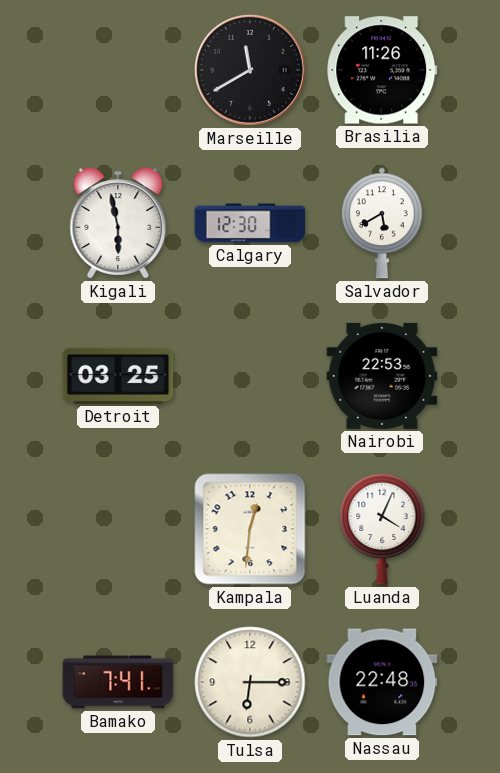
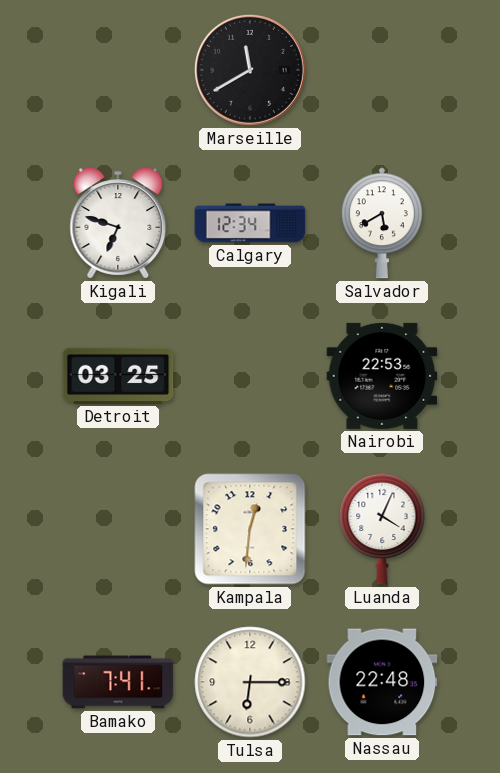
Brasilia: 11:26 -> none (382, 70)
Kigali: 5:58 -> 6:48 (118, 223)
Calgary: 12:30 -> 12:34 (250, 223)
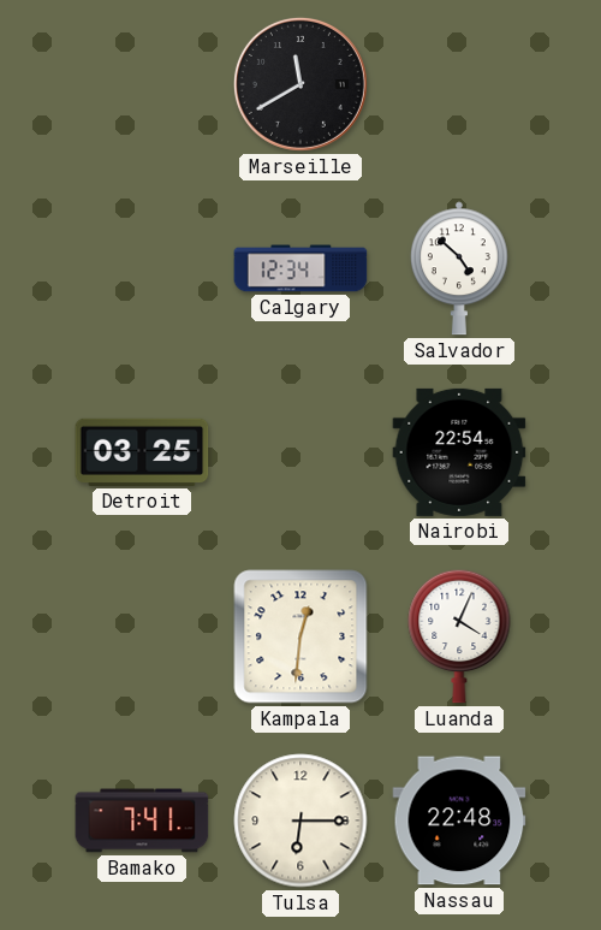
Kigali: 6:48 -> none (118, 223)
Salvador: 5:40 -> 4:52 (459, 268)
Nairobi: 22:53 -> 22:54 (459, 452)
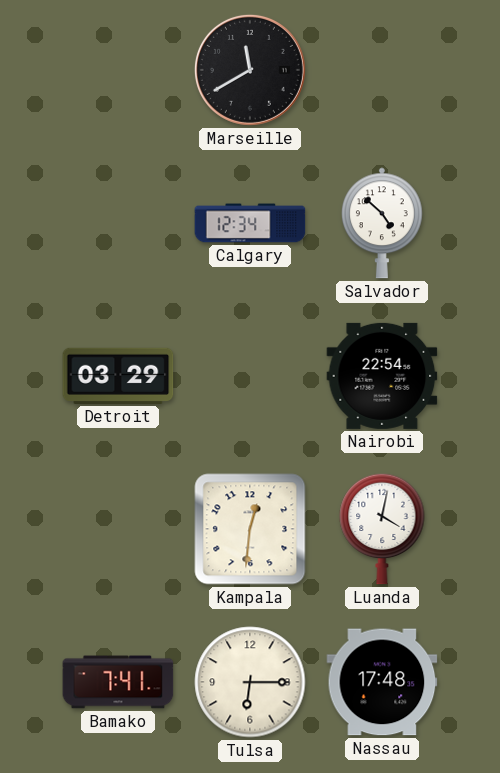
Detroit: 03:25 -> 03:29 (118, 376)
Luanda: 4:04 -> 4:02 (382, 529)
Nassau: 22:48 -> 17:48 (382, 682)
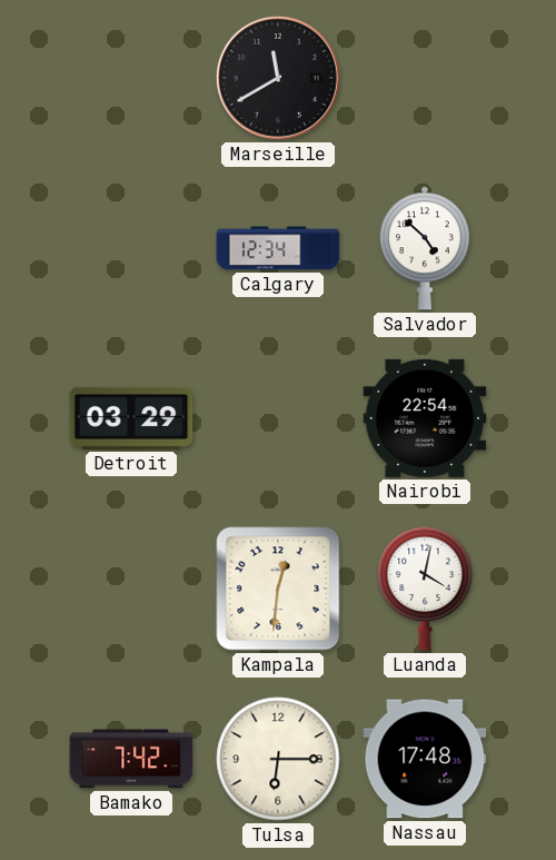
Bamako: 7:41 -> 7:42 (131, 759)
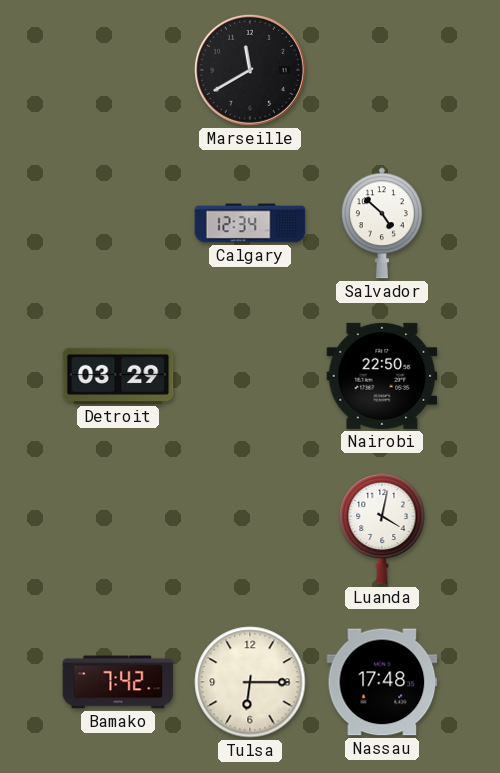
Nairobi: 22:54 -> 22:50 (382, 376)
Kampala: 12:31 -> none (278, 589)
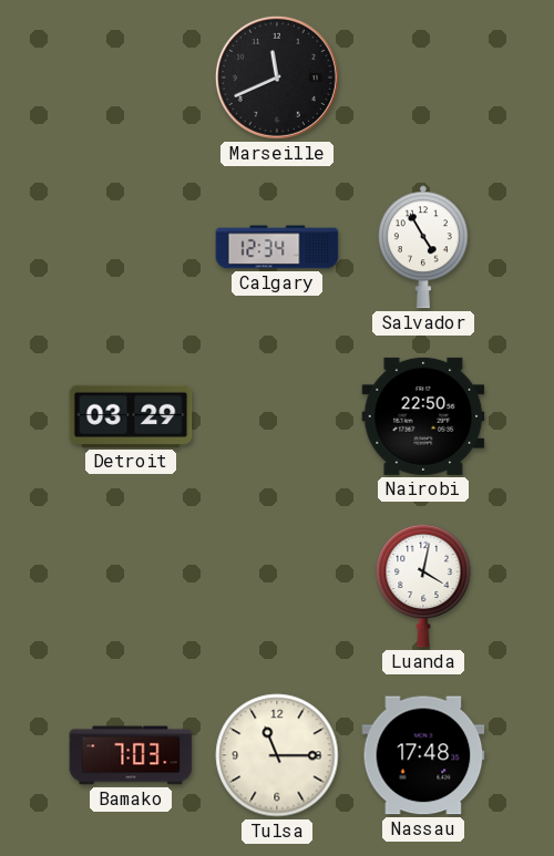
Marseille: 11:40 -> 11:41 (277, 78)
Salvador: 4:52 -> 4:55 (423, 247)
Bamako: 7:42 -> 7:03 (131, 755)
Tulsa: 6:15 -> 11:15 (277, 755)
